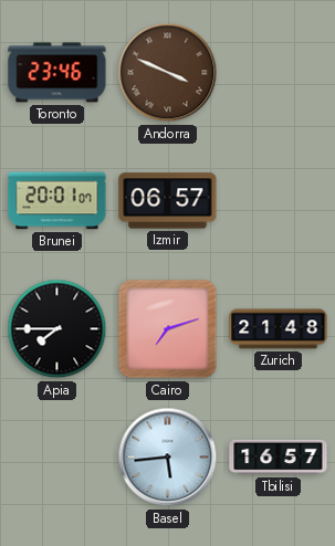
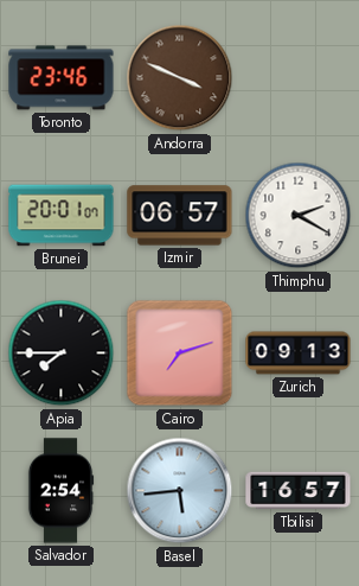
Thimphu: none -> 2:20 (299, 216)
Zurich: 21:48 -> 09:13 (299, 353)
Salvador: none -> 2:54 (60, 491)
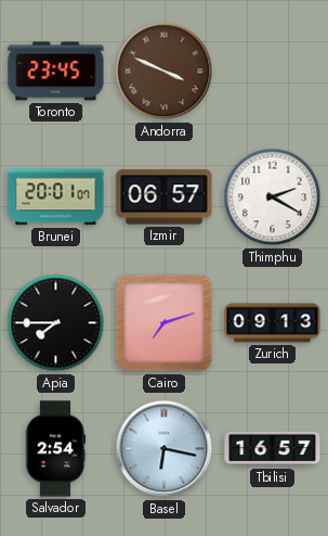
Toronto: 23:46 -> 23:45 (56, 72)
Basel: 5:44 -> 6:17 (165, 449)
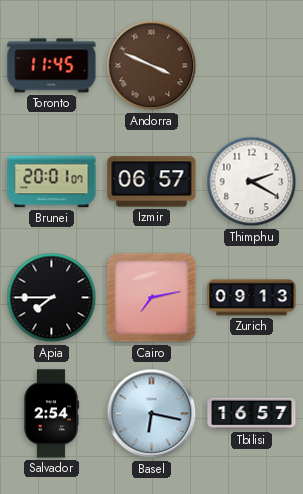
Toronto: 23:45 -> 11:45 (52, 66)
Cairo: 7:12 -> 7:13 (152, 298)
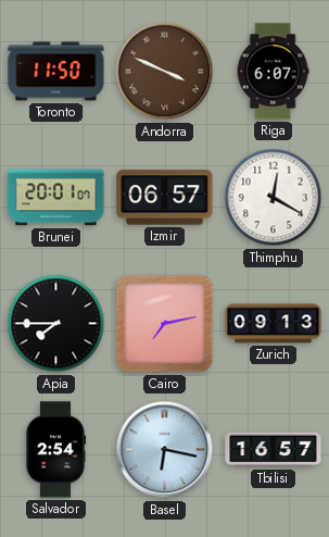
Toronto: 11:45 -> 11:50 (56, 72)
Riga: none -> 6:07 (273, 72)
Thimphu: 2:20 -> 12:20 (274, 198)
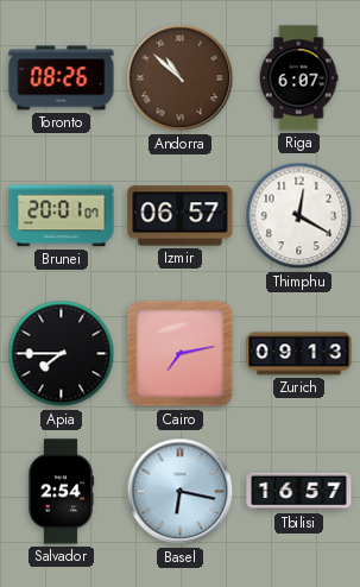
Toronto: 11:50 -> 08:26 (62, 78)
Andorra: 3:49 -> 10:52 (181, 78)
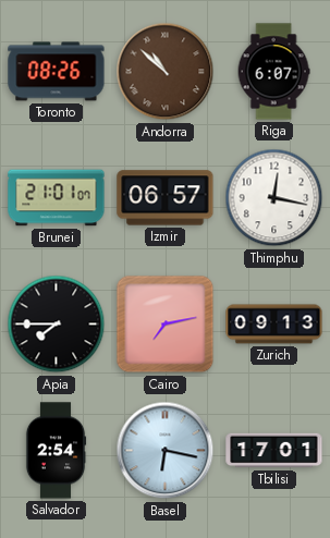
Brunei: 20:01 -> 21:01 (57, 198)
Thimphu: 12:20 -> 12:17 (274, 198)
Tbilisi: 16:57 -> 17:01 (274, 451)
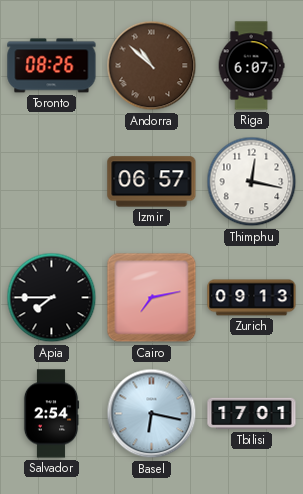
Brunei: 21:01 -> none (57, 198)
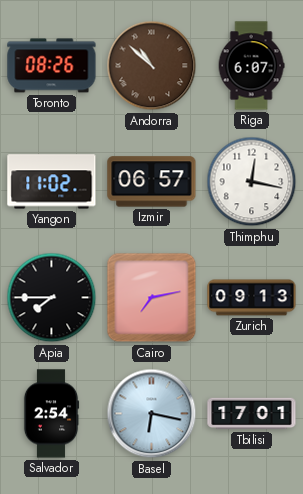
Yangon: none -> 11:02 (52, 182)
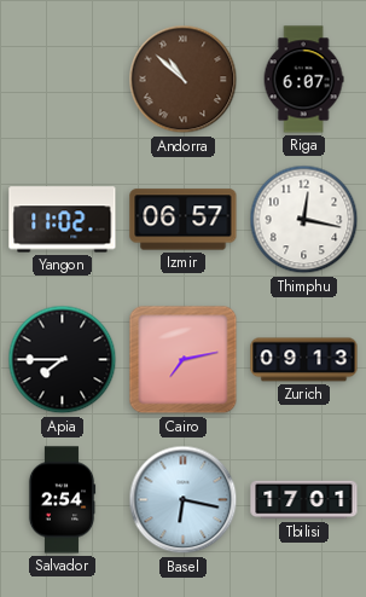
Toronto: 08:26 -> none (52, 66)
